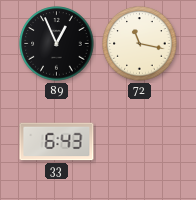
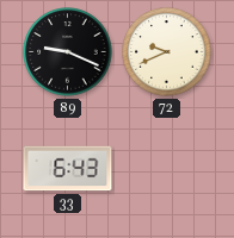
89: 12:56 -> 9:19 (68, 52)
72: 11:17 -> 9:41 (167, 52)
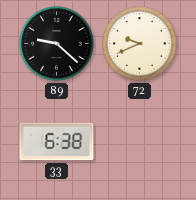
89: 9:19 -> 9:22 (57, 44)
33: 6:43 -> 6:38 (57, 142)
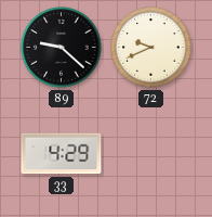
33: 6:38 -> 4:29 (62, 154)
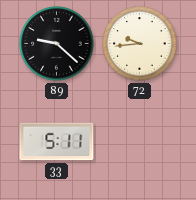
72: 9:41 -> 9:44 (140, 44)
33: 4:29 -> 5:11 (57, 142)
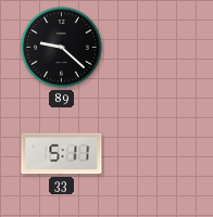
72: 9:44 -> none (140, 44)
